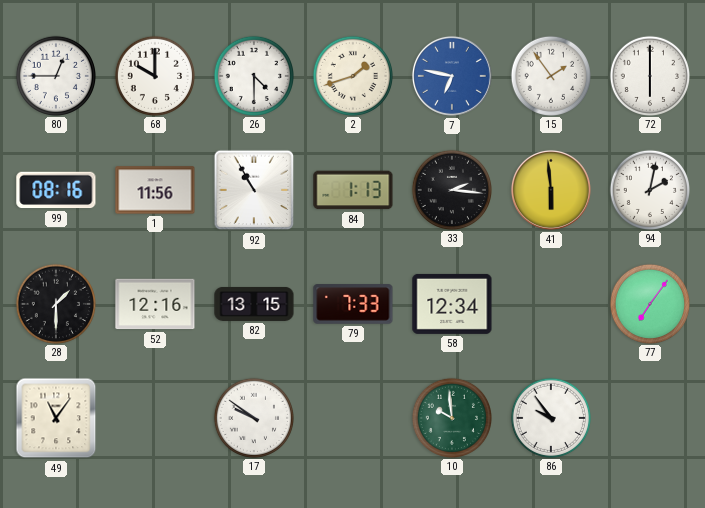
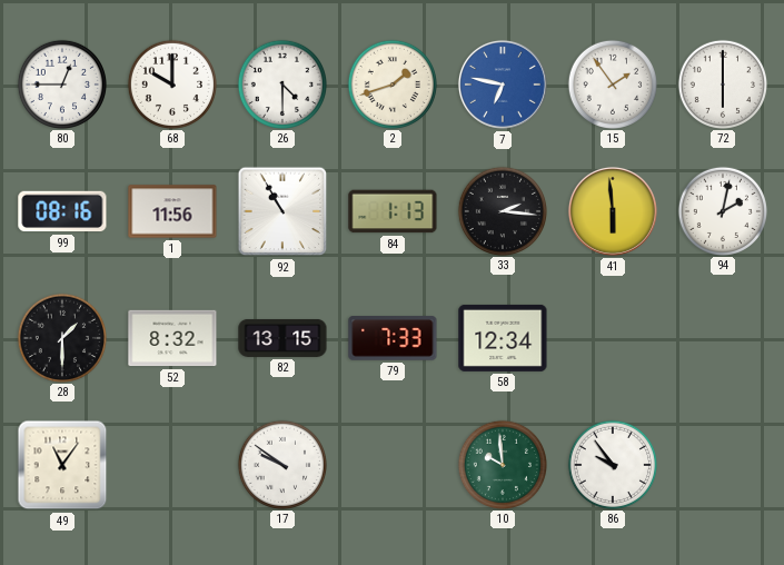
52: 12:16 -> 8:32 (172, 338)
77: 7:06 -> none (649, 303)
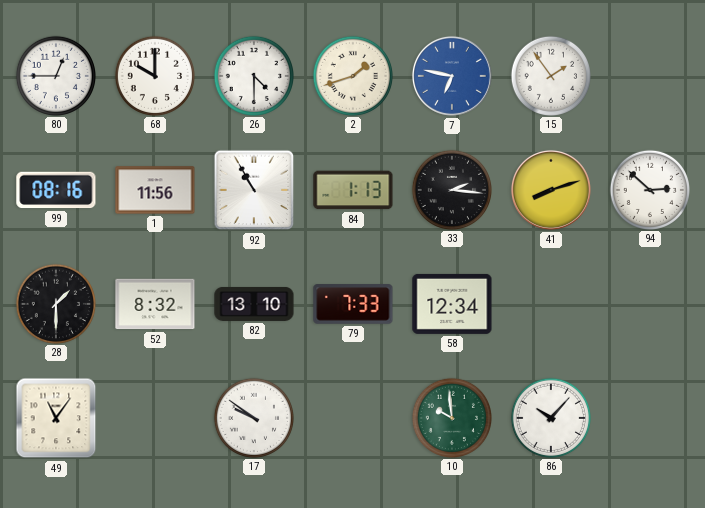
72: 6:00 -> none (722, 83)
41: 5:59 -> 8:12 (551, 190)
94: 2:02 -> 2:52 (649, 189)
82: 13:15 -> 13:10 (254, 304)
86: 9:54 -> 10:07 (550, 417)
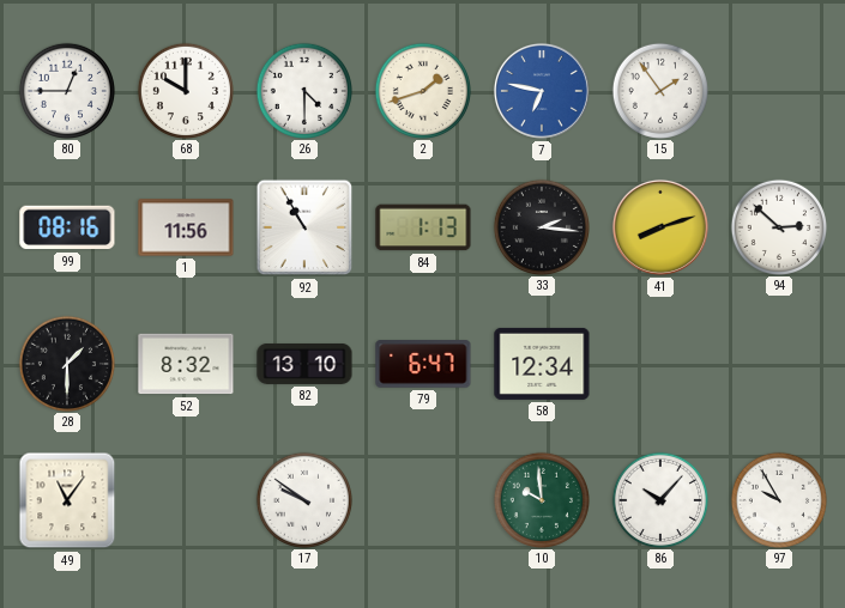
79: 7:33 -> 6:47 (423, 364)
97: none -> 9:55 (778, 499)
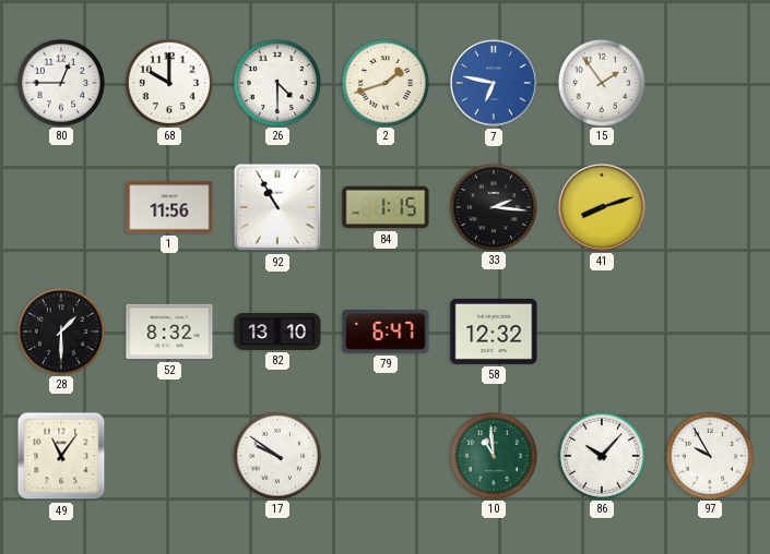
99: 08:16 -> none (67, 227)
84: 1:13 -> 1:15 (386, 207)
94: 2:52 -> none (778, 226)
58: 12:34 -> 12:32 (494, 332)
10: 9:59 -> 10:59 (493, 455)
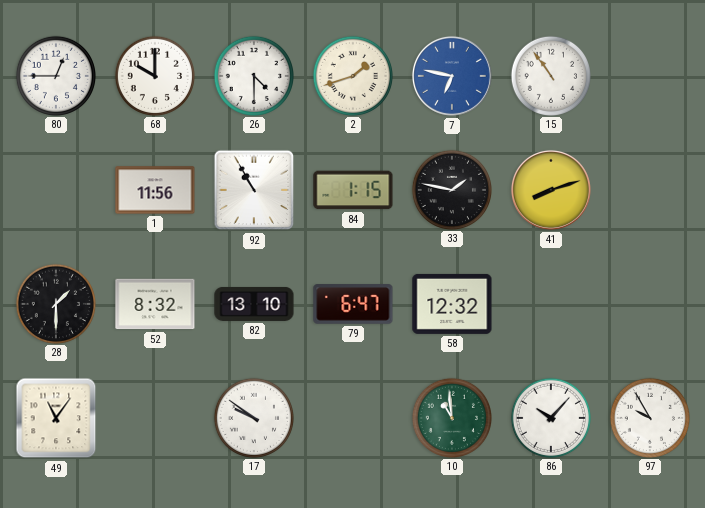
15: 1:54 -> 10:54 (550, 75)
33: 2:16 -> 1:47 (451, 189)
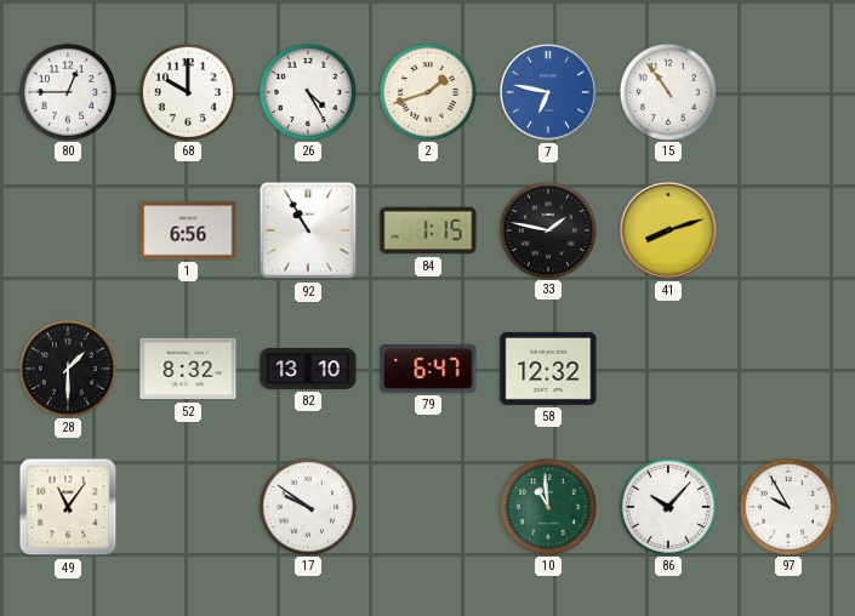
26: 4:30 -> 4:25 (307, 91)
1: 11:56 -> 6:56 (188, 230)
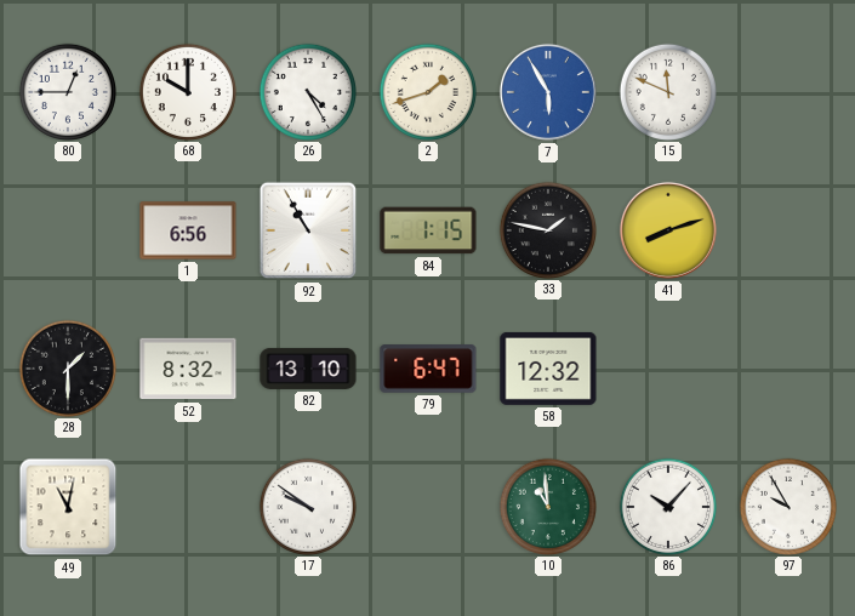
7: 6:47 -> 5:55 (548, 92)
15: 10:54 -> 11:49 (667, 91)
49: 11:06 -> 11:02 (68, 507)
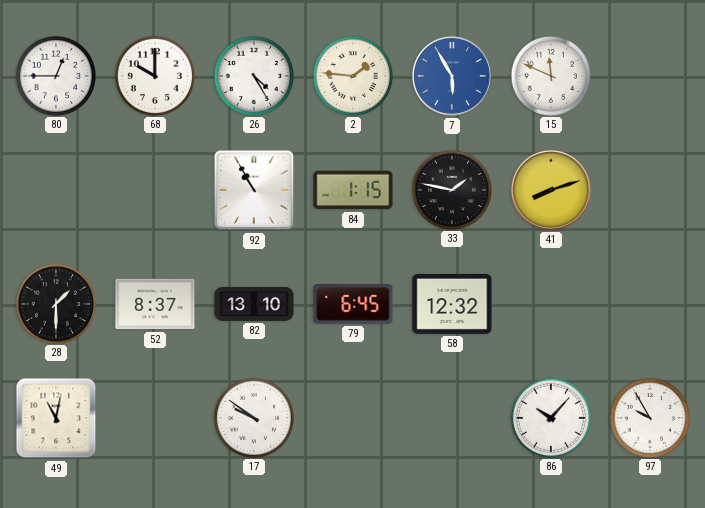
2: 1:42 -> 1:46 (352, 75)
1: 6:56 -> none (188, 230)
52: 8:32 -> 8:37 (155, 304)
79: 6:47 -> 6:45 (353, 304)
10: 10:59 -> none (547, 506)
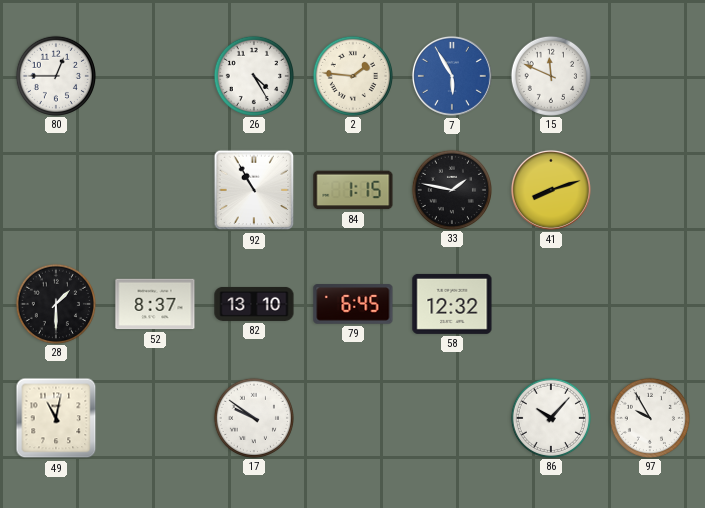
68: 10:00 -> none (154, 75)
